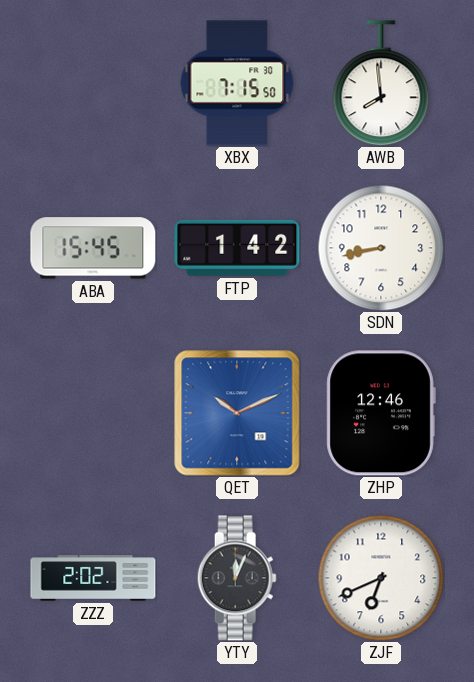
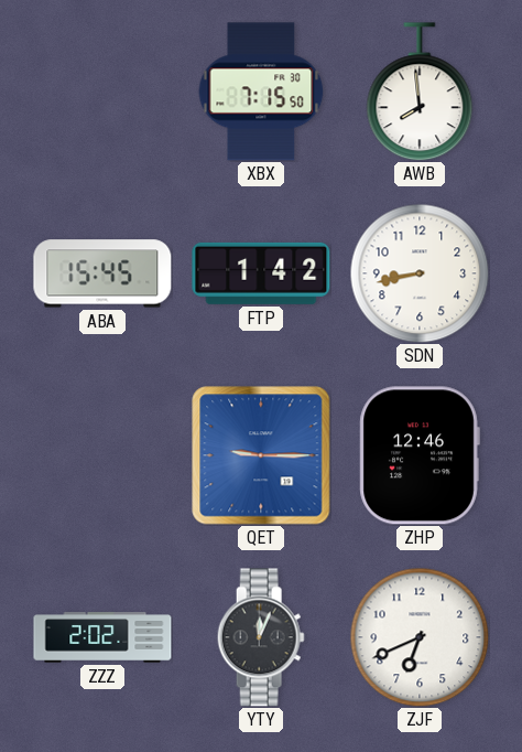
QET: 10:11 -> 9:15 (261, 455)
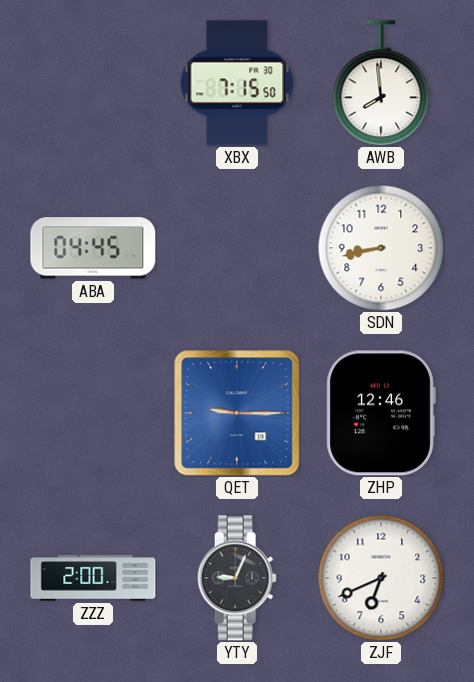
ABA: 15:45 -> 04:45 (93, 248)
FTP: 1:42 -> none (261, 273)
ZZZ: 2:02 -> 2:00 (93, 578)
YTY: 12:04 -> 9:04 (237, 578)
